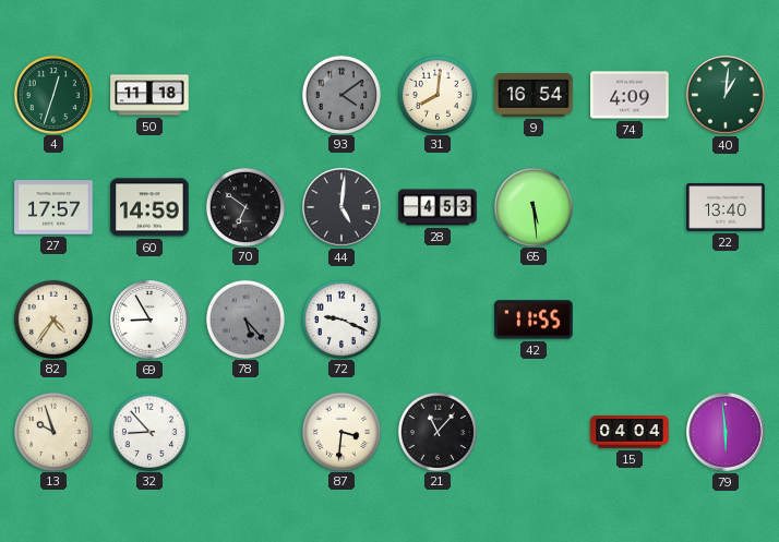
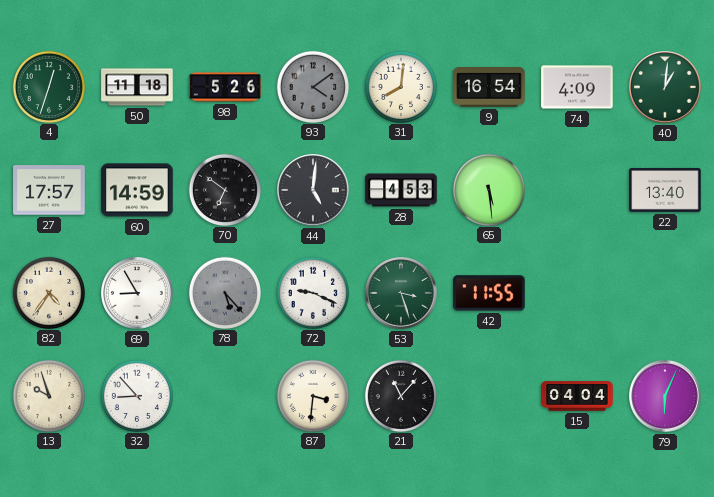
98: none -> 5:26 (225, 87)
53: none -> 3:27 (401, 293)
79: 5:59 -> 6:04 (665, 396)
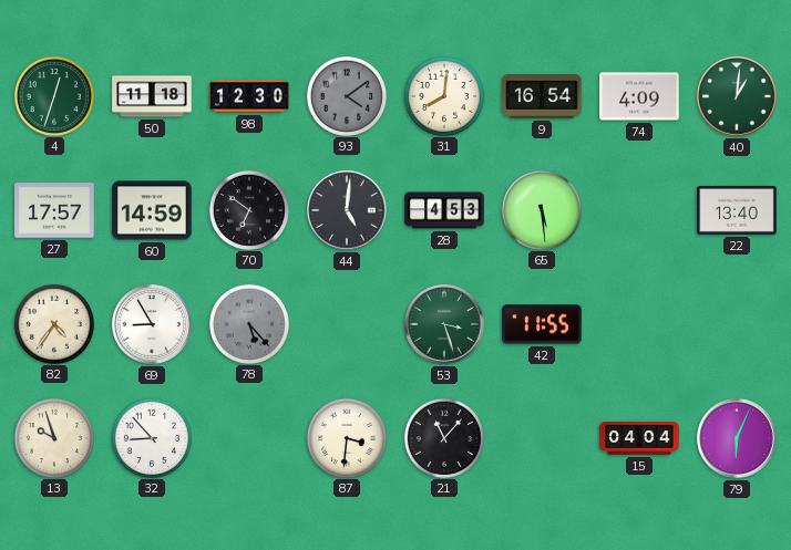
98: 5:26 -> 12:30 (249, 96)
72: 9:19 -> none (312, 292)
